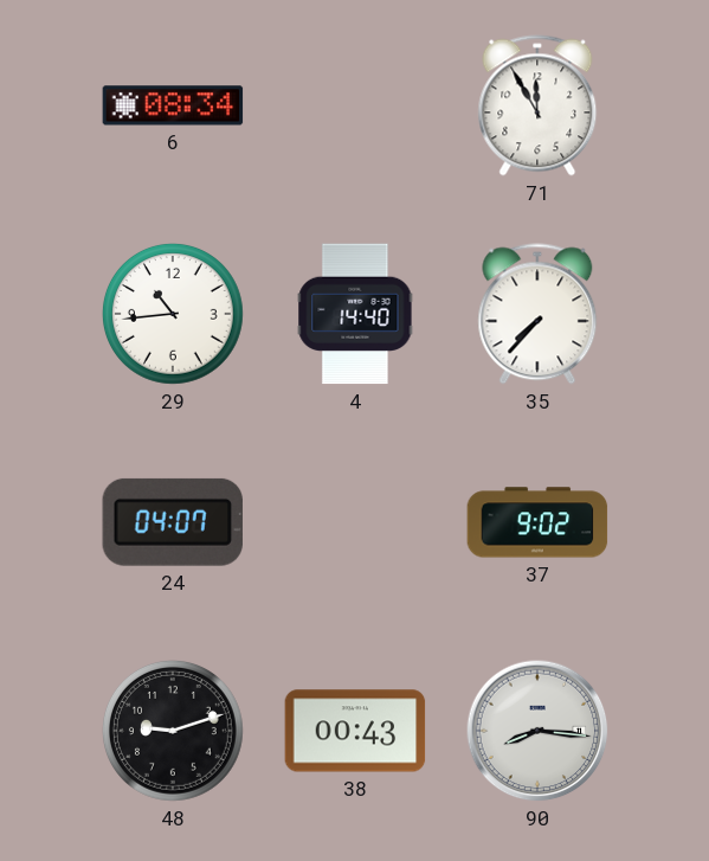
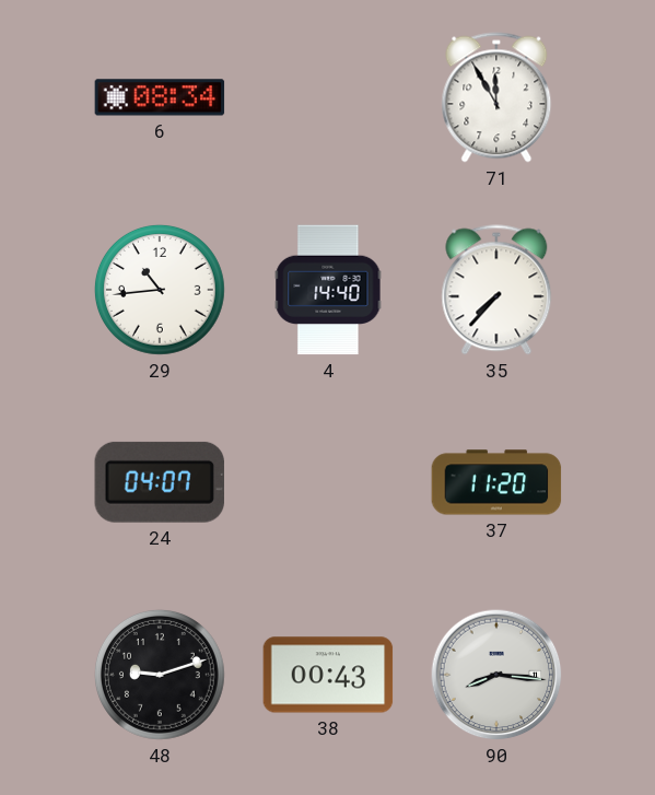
37: 9:02 -> 11:20 (496, 482)
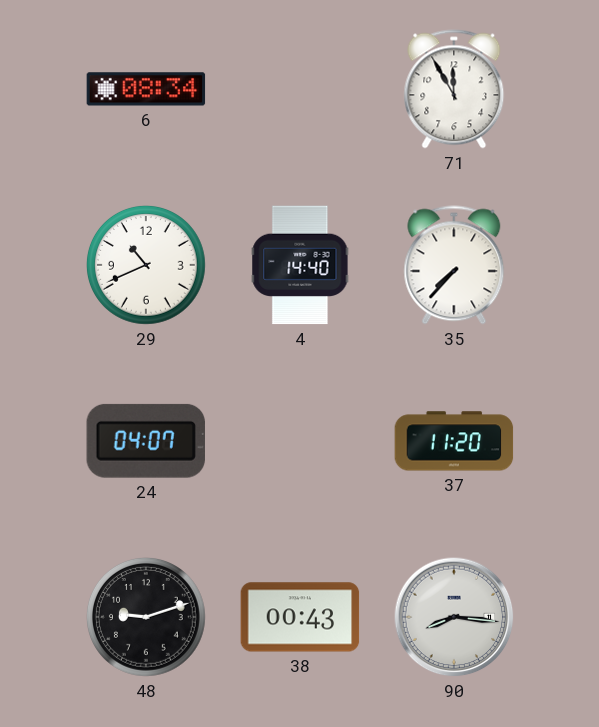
29: 10:44 -> 10:41 (147, 266)
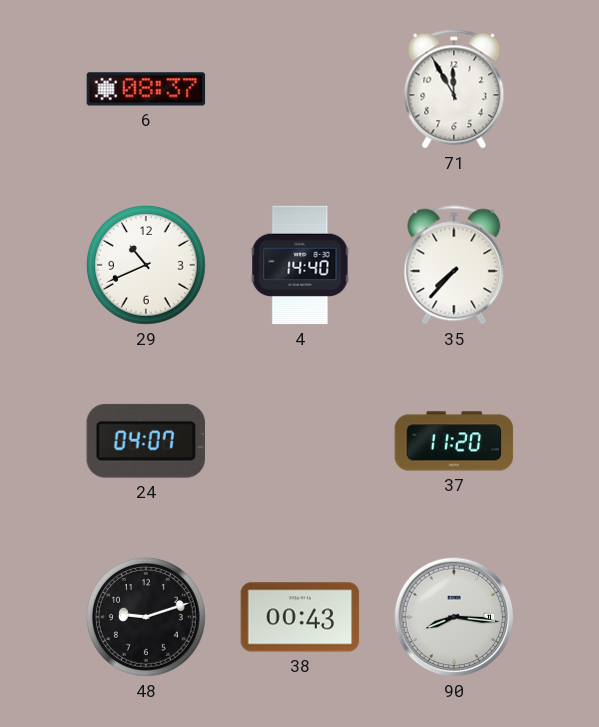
6: 08:34 -> 08:37 (146, 89)
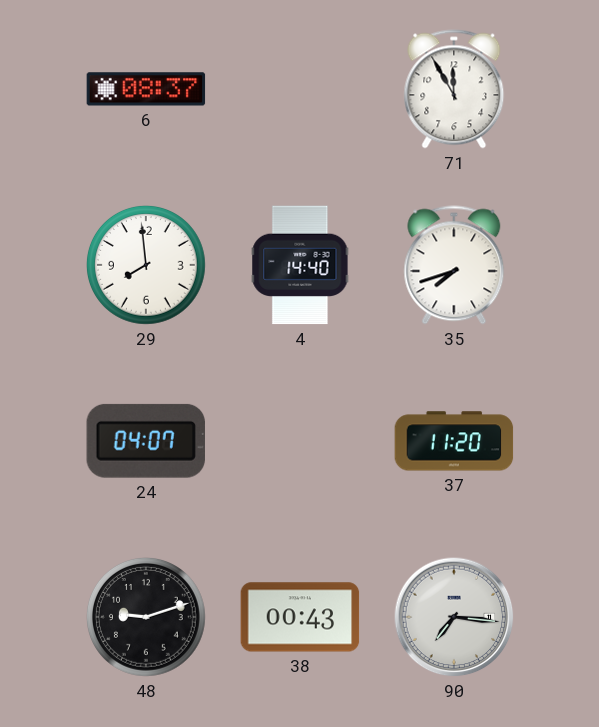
29: 10:41 -> 7:59 (147, 266)
35: 7:37 -> 7:42 (454, 265)
90: 8:16 -> 7:16 (454, 617)
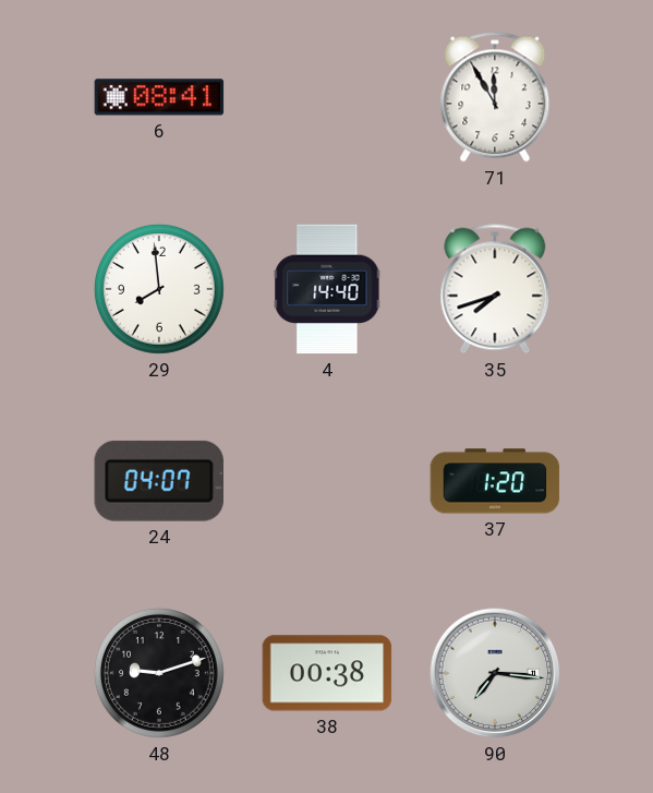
6: 08:37 -> 08:41 (159, 97)
37: 11:20 -> 1:20 (495, 481)
38: 00:43 -> 00:38 (327, 673)
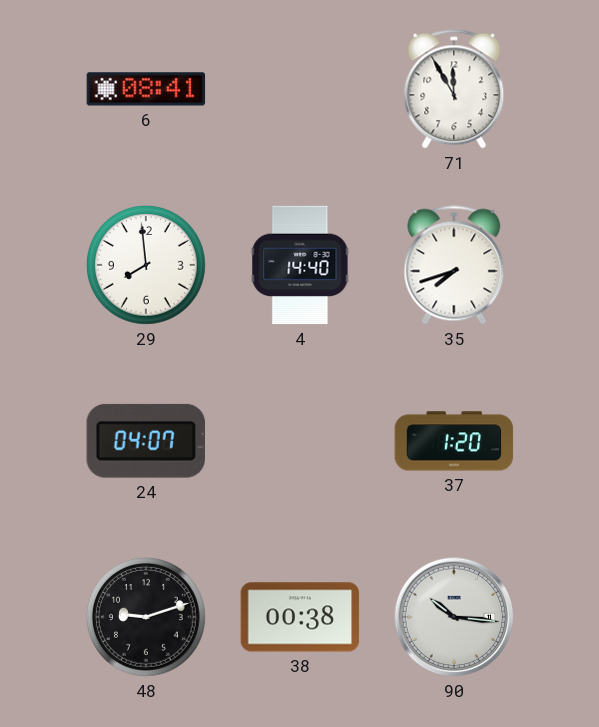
90: 7:16 -> 10:16 (454, 617)
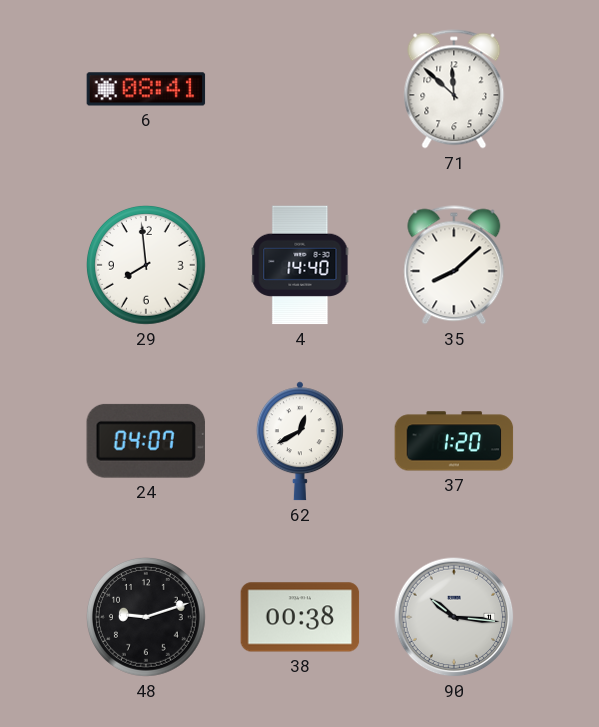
71: 11:55 -> 11:52 (454, 89)
35: 7:42 -> 8:08 (454, 265)
62: none -> 12:40 (300, 441)
